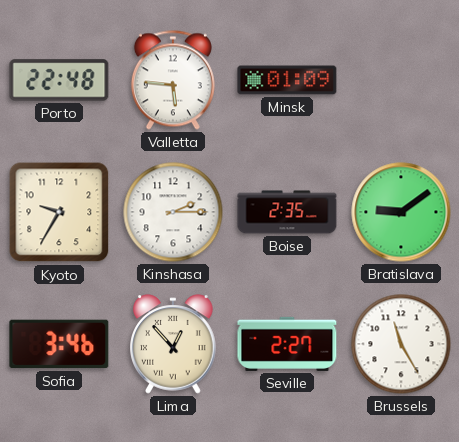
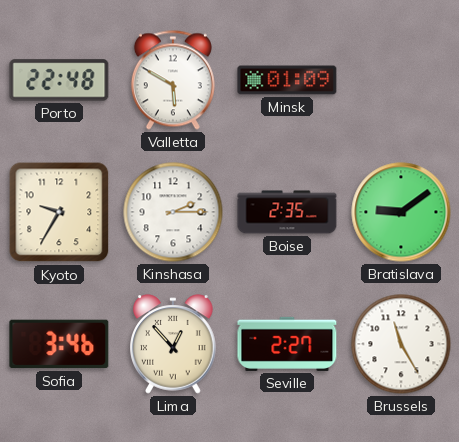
Valletta: 5:46 -> 5:50 (173, 80)
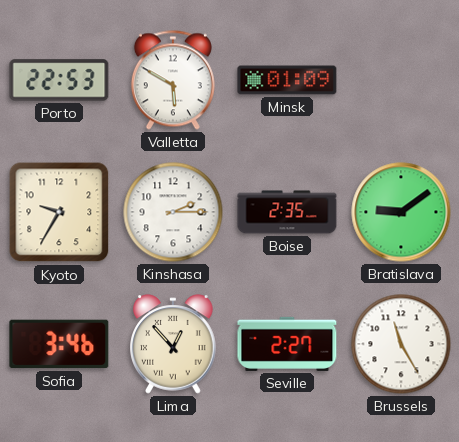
Porto: 22:48 -> 22:53 (59, 80)
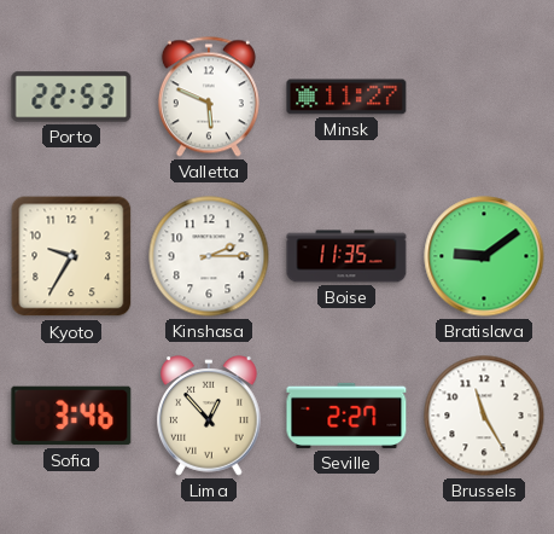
Valletta: 5:50 -> 5:49 (209, 97)
Minsk: 01:09 -> 11:27 (346, 97)
Boise: 2:35 -> 11:35 (346, 256)
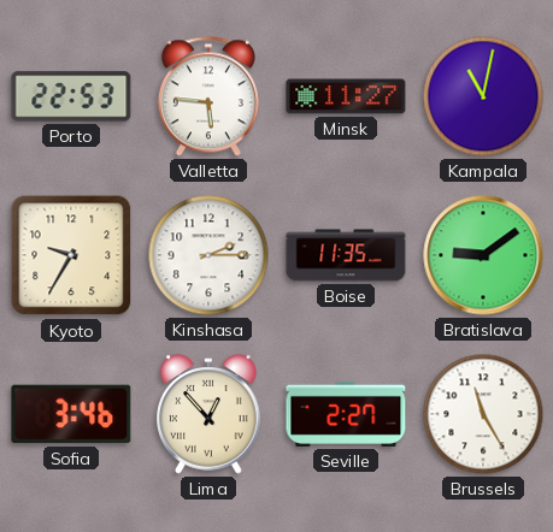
Valletta: 5:49 -> 5:46 (208, 96)
Kampala: none -> 11:02 (483, 96)
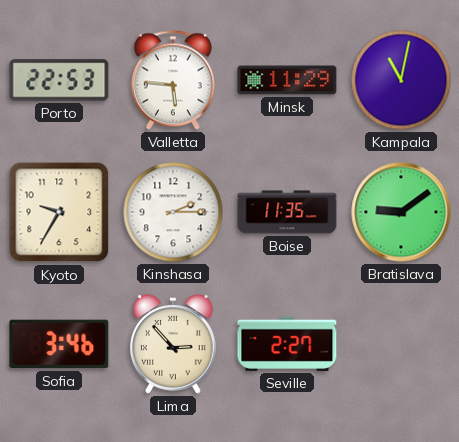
Minsk: 11:27 -> 11:29 (287, 80)
Lima: 12:53 -> 2:53 (173, 344)
Brussels: 11:25 -> none (483, 414)
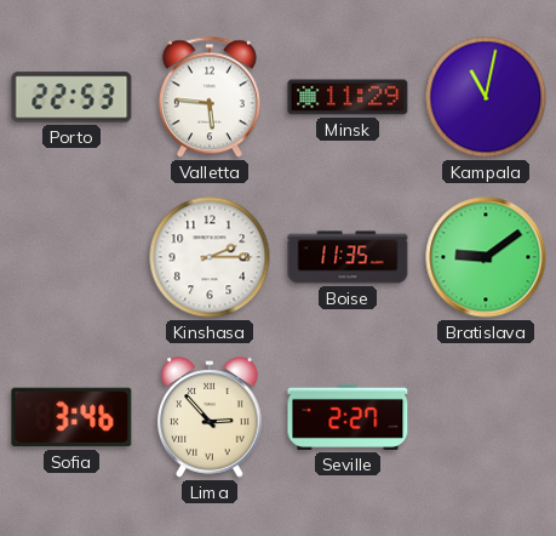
Kyoto: 9:35 -> none (59, 212)
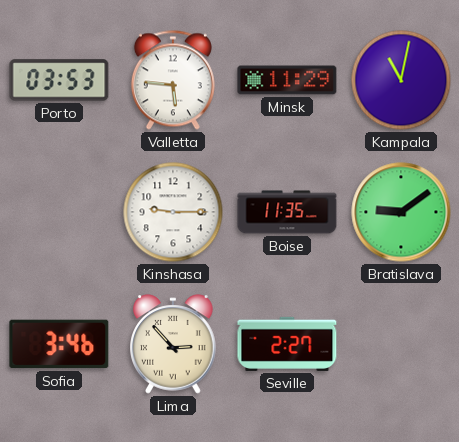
Porto: 22:53 -> 03:53 (59, 80)
Kinshasa: 2:15 -> 9:15 (173, 212)
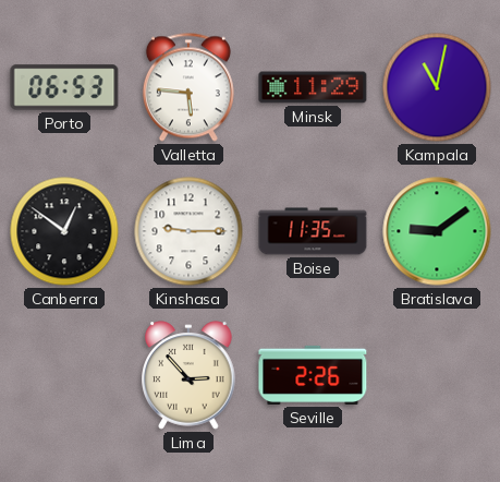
Porto: 03:53 -> 06:53 (64, 87)
Canberra: none -> 12:51 (64, 231)
Sofia: 3:46 -> none (59, 344)
Seville: 2:27 -> 2:26 (313, 375)
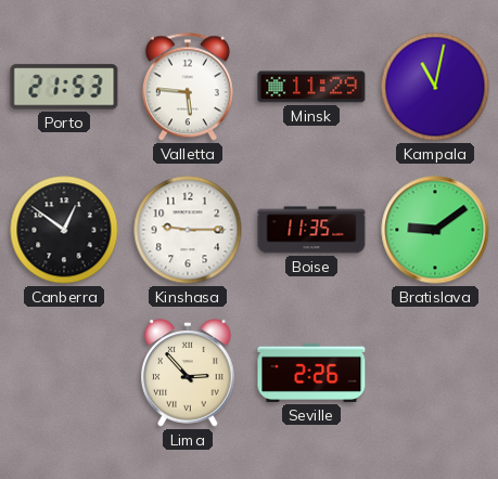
Porto: 06:53 -> 21:53 (64, 87)
